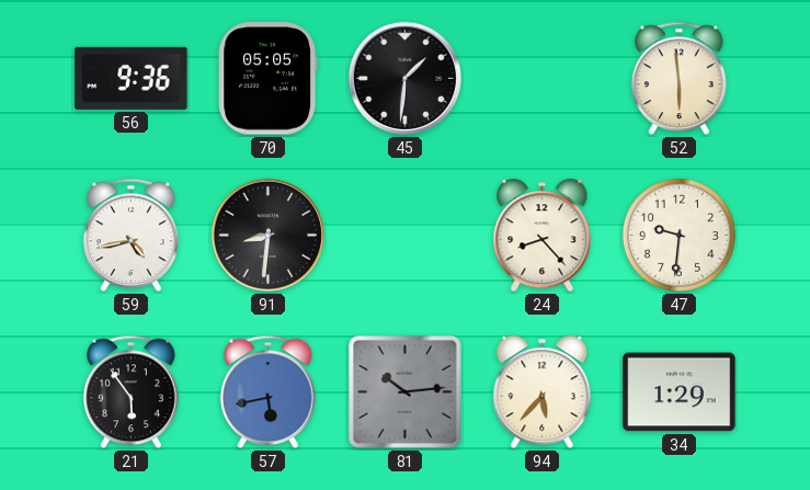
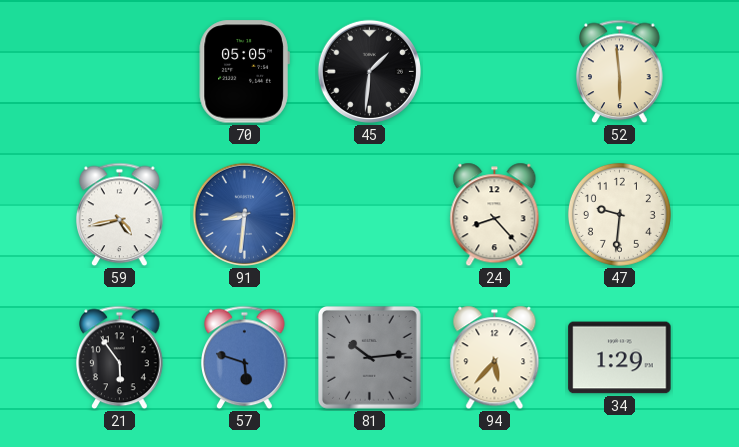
56: 9:36 -> none (132, 78)
91 dial: black -> blue (244, 214)
57: 5:43 -> 5:48 (245, 358)
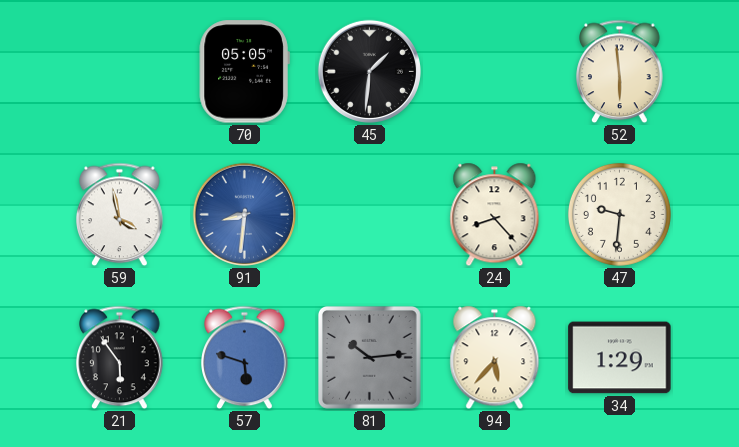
59: 4:43 -> 3:58 (120, 215)
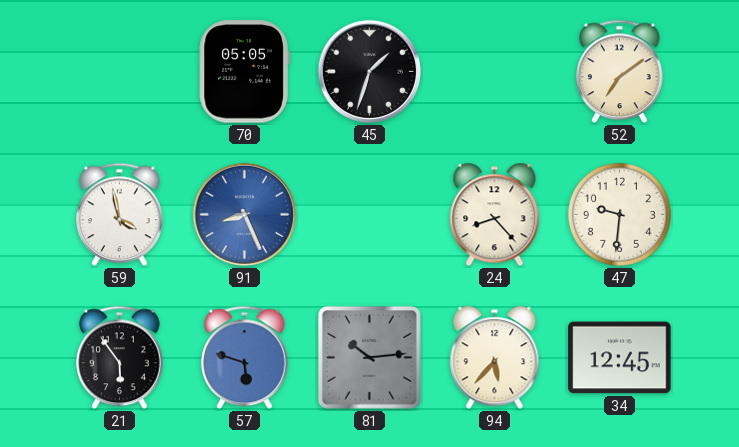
45: 1:31 -> 1:33 (369, 71)
52: 5:59 -> 7:09 (620, 72)
91: 8:31 -> 8:26 (244, 214)
34: 1:29 -> 12:45 (620, 358)
